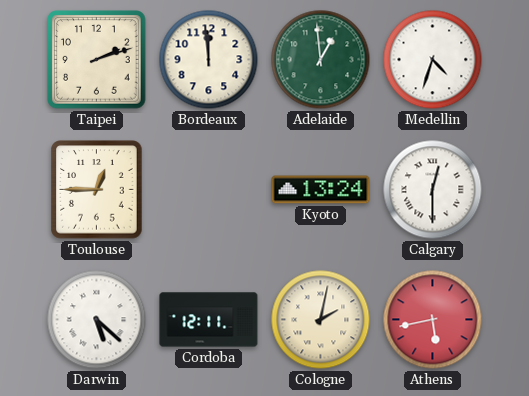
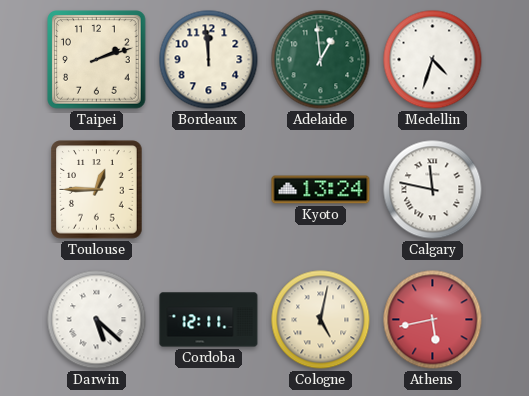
Calgary: 12:30 -> 11:47 (433, 190)
Cologne: 2:02 -> 5:02 (321, 320)
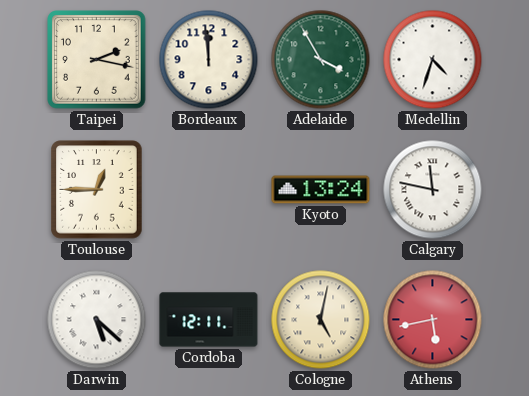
Taipei: 2:12 -> 2:17 (97, 60)
Adelaide: 12:59 -> 3:55 (321, 60)
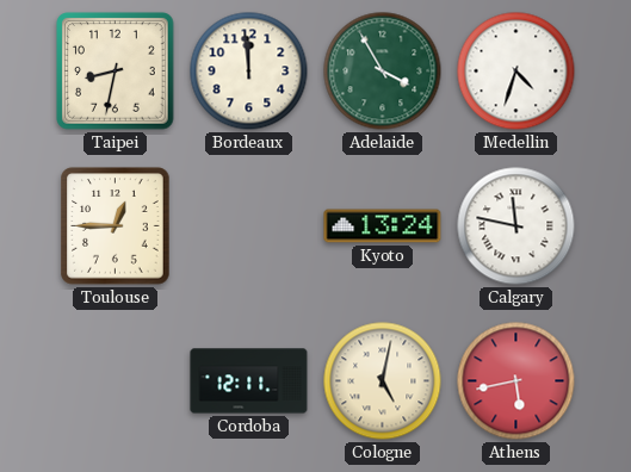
Taipei: 2:17 -> 8:32 (116, 72)
Darwin: 5:22 -> none (97, 320)
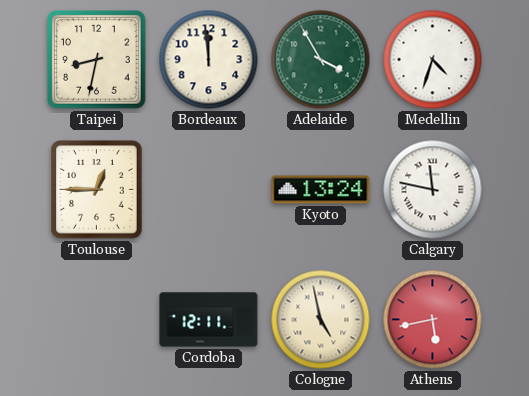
Cologne: 5:02 -> 4:58 (321, 320)
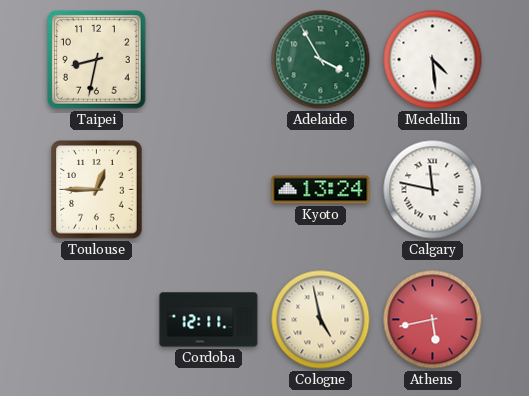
Bordeaux: 11:59 -> none (209, 60)
Medellin: 4:33 -> 4:29 (433, 60)
